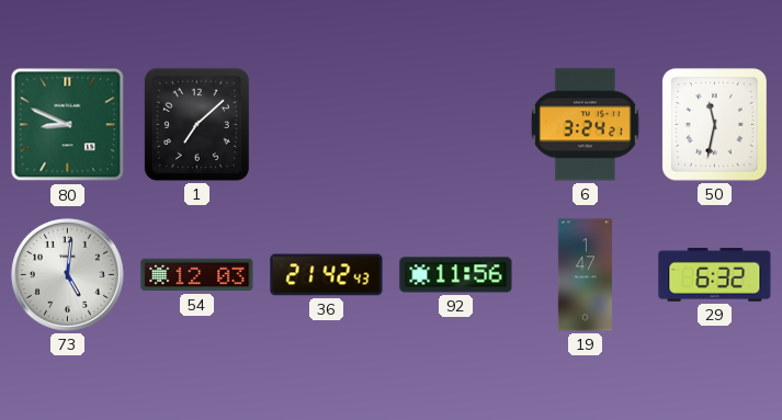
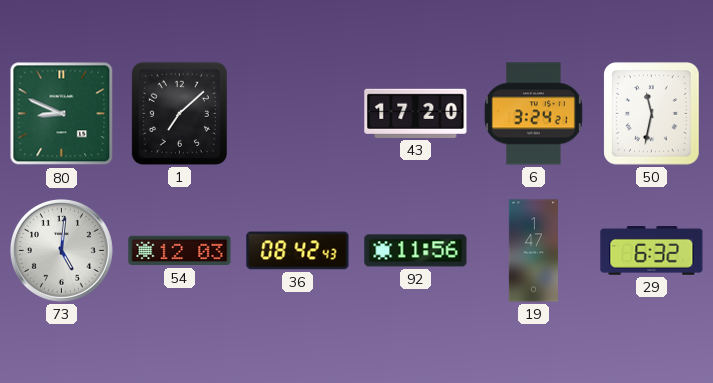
43: none -> 17:20 (416, 113)
36: 21:42 -> 08:42 (298, 251)
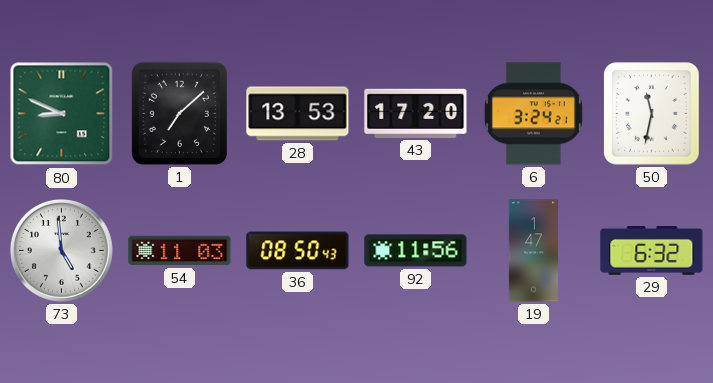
28: none -> 13:53 (298, 114)
73: 5:01 -> 4:59 (61, 250)
54: 12:03 -> 11:03 (180, 251)
36: 08:42 -> 08:50 (298, 251)
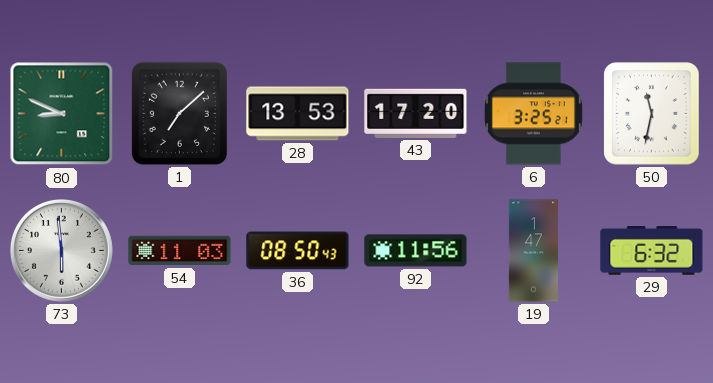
6: 3:24 -> 3:25 (533, 114)
73: 4:59 -> 5:59 (61, 250)
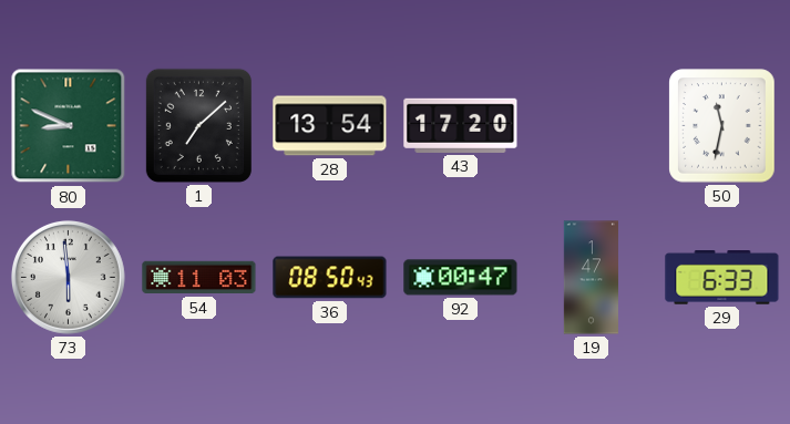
28: 13:53 -> 13:54 (330, 126)
6: 3:25 -> none (533, 114)
92: 11:56 -> 00:47 (461, 278)
29: 6:32 -> 6:33 (722, 278)
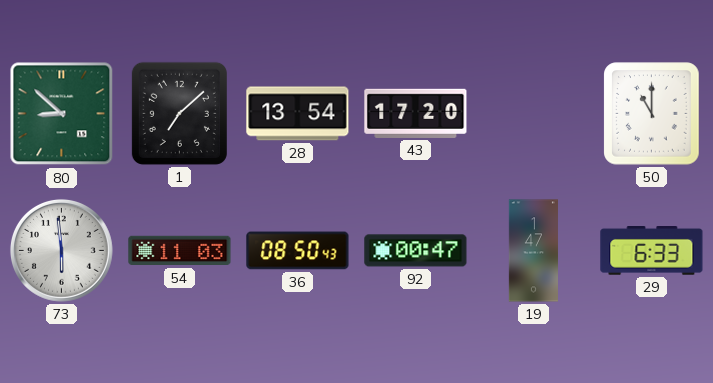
80: 8:49 -> 8:52 (62, 114)
50: 11:32 -> 11:00 (652, 114)
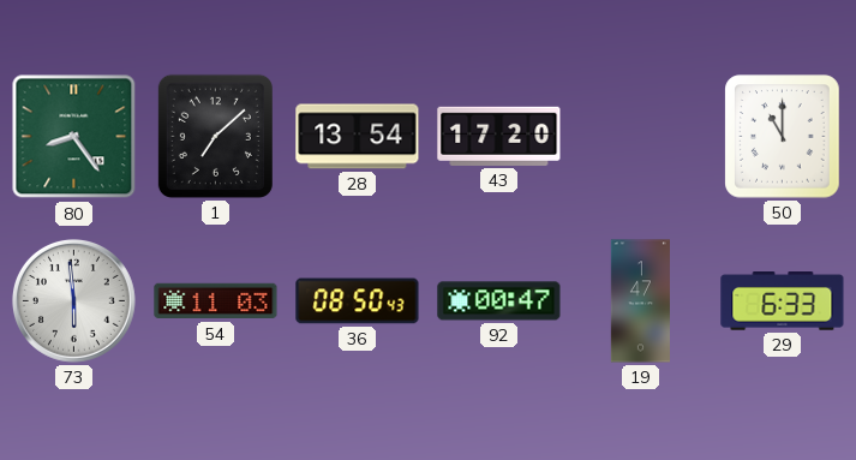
80: 8:52 -> 8:24 (74, 137)
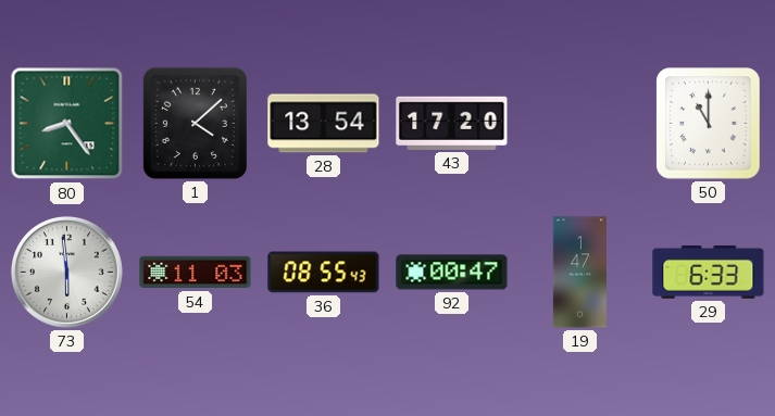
1: 7:08 -> 4:08 (195, 123)
36: 08:50 -> 08:55 (324, 273)
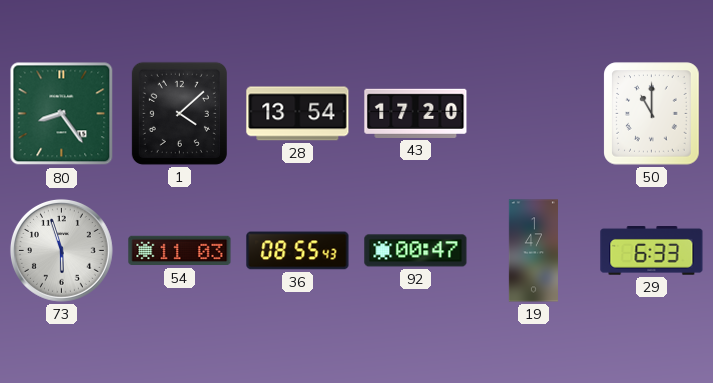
73: 5:59 -> 5:57 (61, 250)
